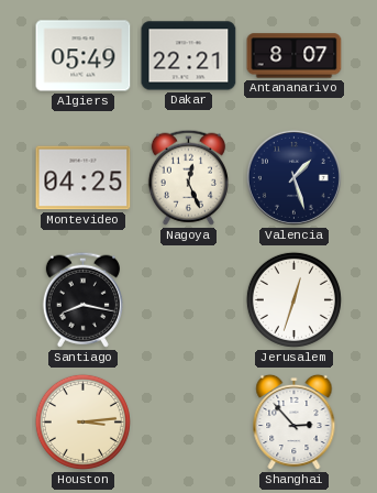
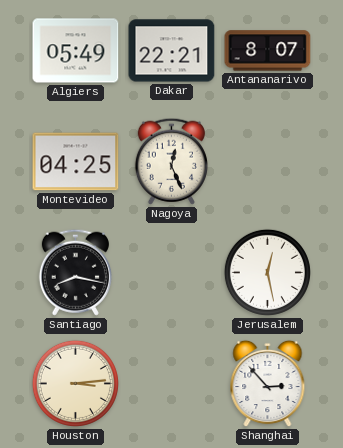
Valencia: 1:27 -> none (293, 177)
Jerusalem: 12:33 -> 12:28 (267, 272)
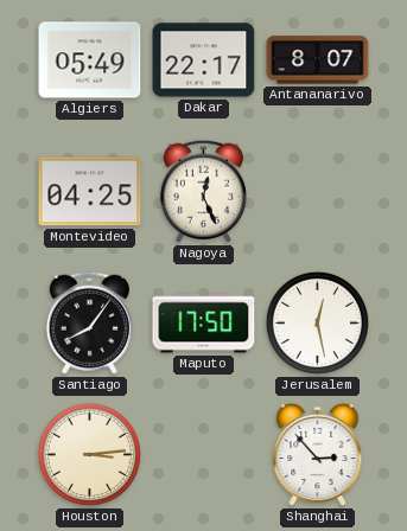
Dakar: 22:21 -> 22:17 (204, 60)
Santiago: 8:17 -> 8:06 (89, 322)
Maputo: none -> 17:50 (204, 324)
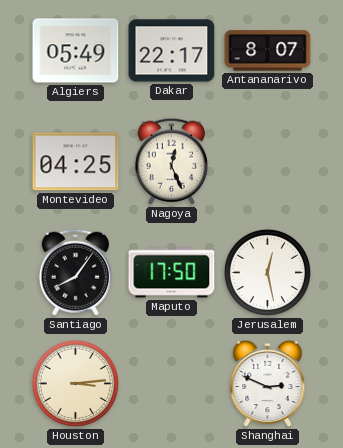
Shanghai: 2:53 -> 2:49 (268, 384)
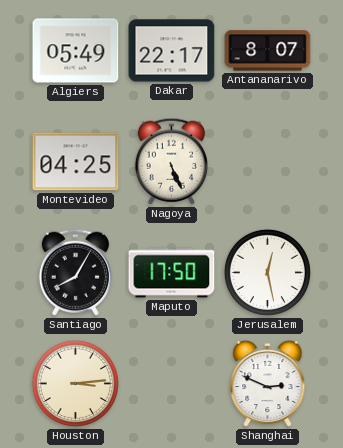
Nagoya: 12:26 -> 5:26 (171, 161)
Santiago: 8:06 -> 8:05 (75, 272)
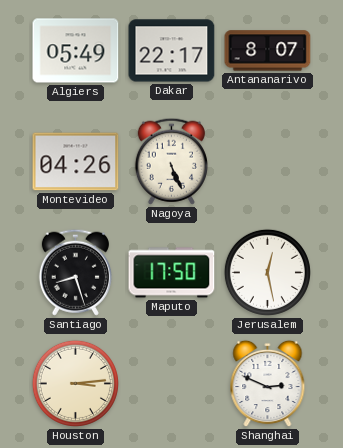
Montevideo: 04:25 -> 04:26 (76, 162)
Santiago: 8:05 -> 8:27 (75, 272)
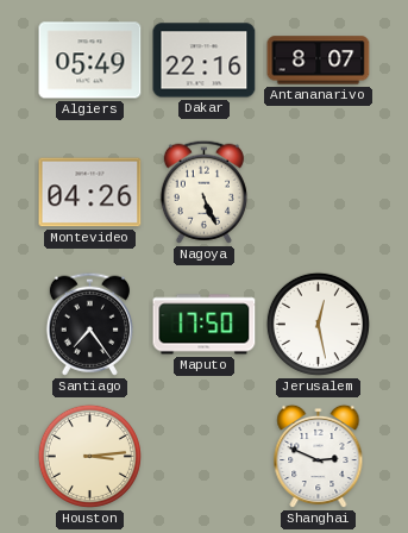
Dakar: 22:17 -> 22:16 (205, 61)
Santiago: 8:27 -> 7:24 (89, 324)
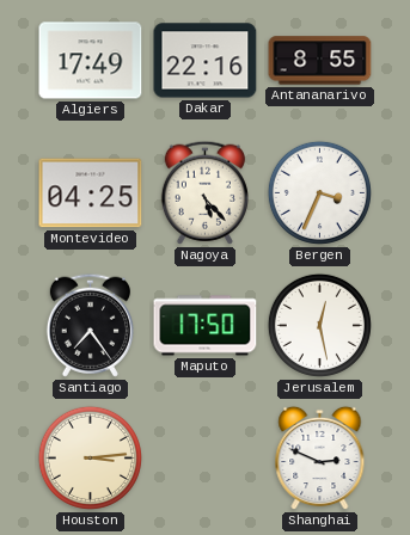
Algiers: 05:49 -> 17:49 (91, 61)
Antananarivo: 8:07 -> 8:55 (320, 61)
Montevideo: 04:26 -> 04:25 (91, 193)
Nagoya: 5:26 -> 5:23 (204, 192)
Bergen: none -> 3:34 (319, 192)
